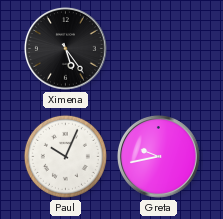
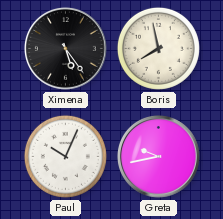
Boris: none -> 7:58 (158, 48)
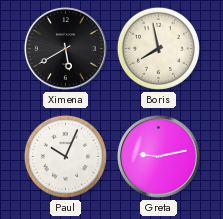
Ximena: 5:24 -> 5:40 (65, 48)
Greta: 9:43 -> 9:13 (158, 156)
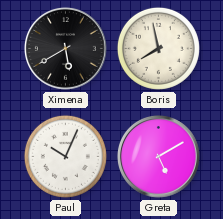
Greta: 9:13 -> 5:10 (158, 156)
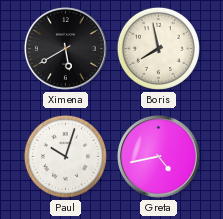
Paul: 10:04 -> 10:03 (65, 156)
Greta: 5:10 -> 4:43 (158, 156)
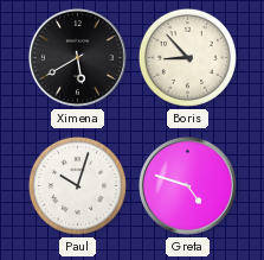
Boris: 7:58 -> 8:53 (187, 57)
Greta: 4:43 -> 4:48 (187, 185)
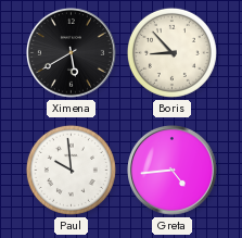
Paul: 10:03 -> 9:59 (71, 170)
Greta: 4:48 -> 4:44 (171, 170)
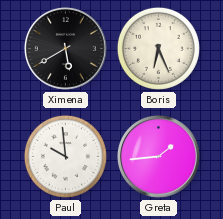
Boris: 8:53 -> 6:26 (158, 48)
Greta: 4:44 -> 1:44 (158, 156)
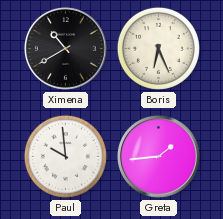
Ximena: 5:40 -> 10:40 (65, 48)
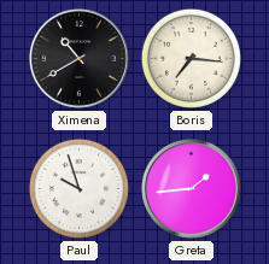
Boris: 6:26 -> 7:16 (191, 58)
Paul: 9:59 -> 9:57 (78, 188)
